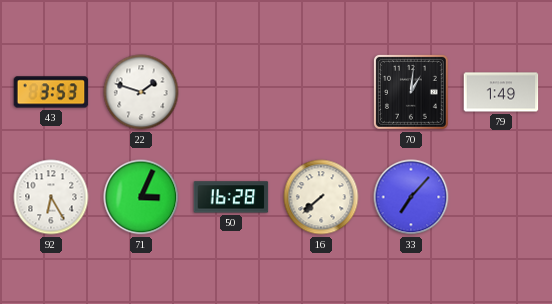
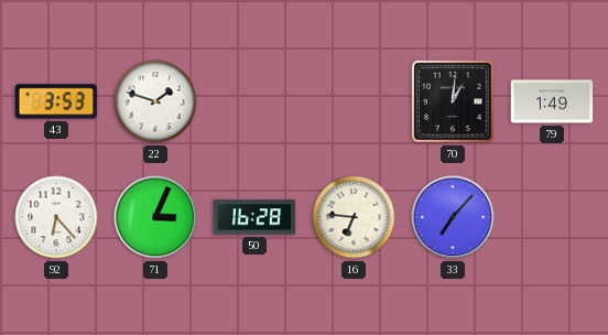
92: 6:25 -> 6:23 (56, 217)
16: 7:38 -> 6:46 (354, 217)
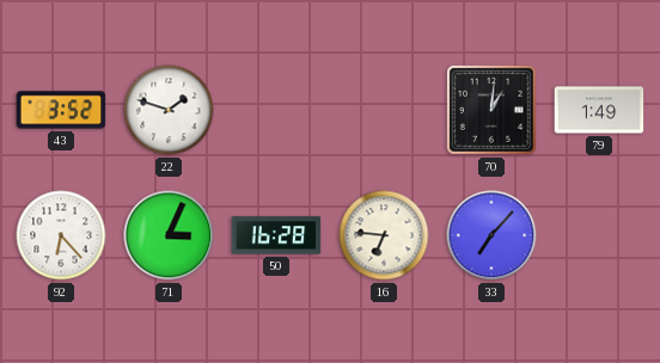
43: 3:53 -> 3:52 (61, 110)
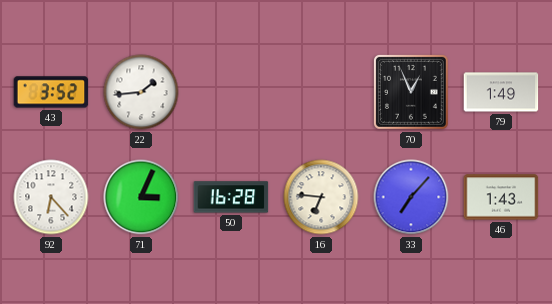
22: 1:48 -> 1:44 (141, 92)
70: 1:01 -> 12:56 (411, 92)
46: none -> 1:43 (501, 197)
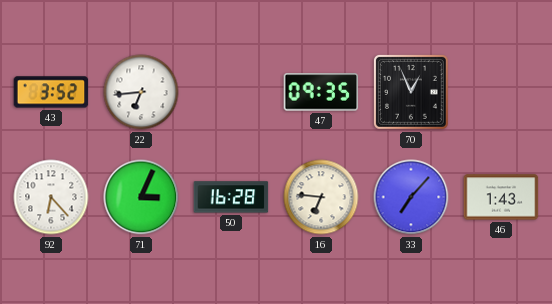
22: 1:44 -> 6:44 (141, 92)
47: none -> 09:35 (321, 92)
79: 1:49 -> none (501, 92)
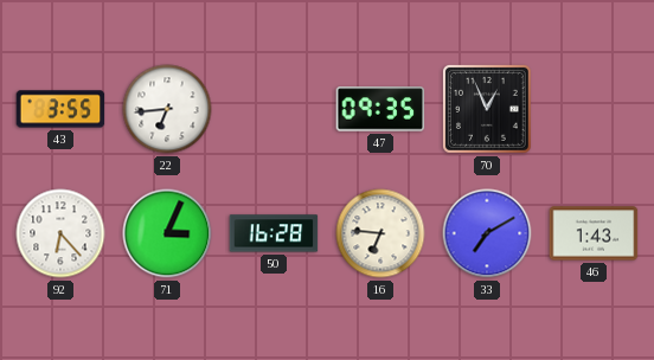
43: 3:52 -> 3:55 (60, 109)
33: 7:07 -> 7:10 (487, 233)
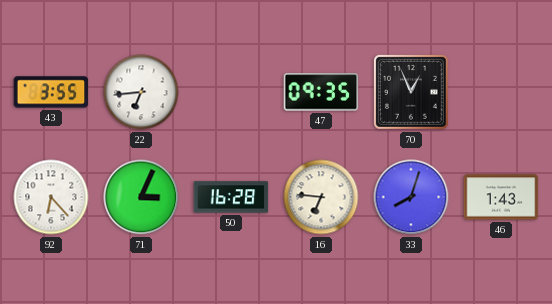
33: 7:10 -> 8:03 (411, 197)
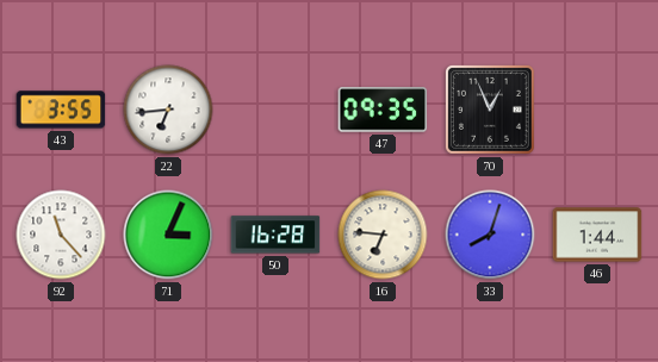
92: 6:23 -> 11:23 (61, 235)
46: 1:43 -> 1:44 (597, 235)
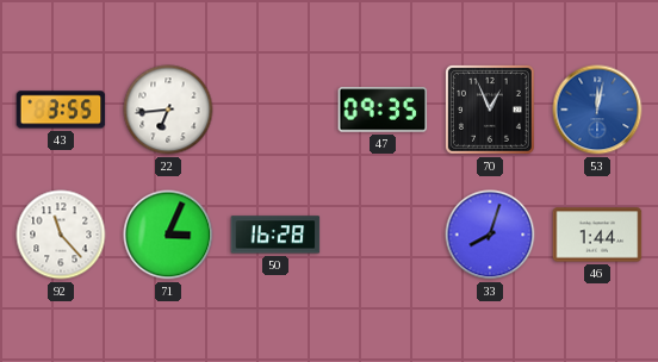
53: none -> 12:02 (597, 110)
16: 6:46 -> none (383, 235)
